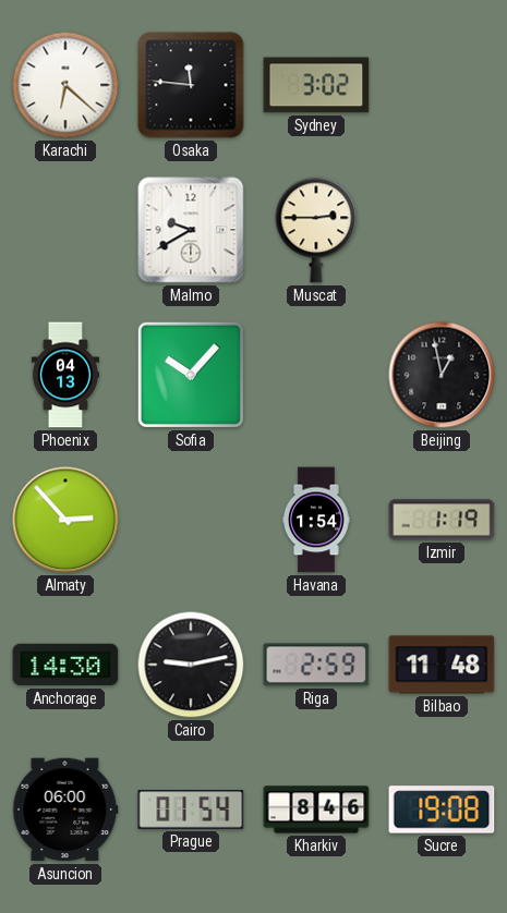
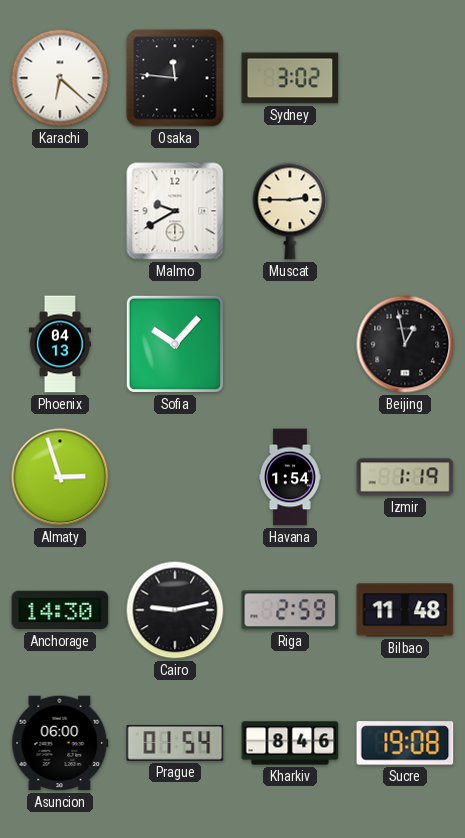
Almaty: 2:53 -> 2:57 (60, 477)
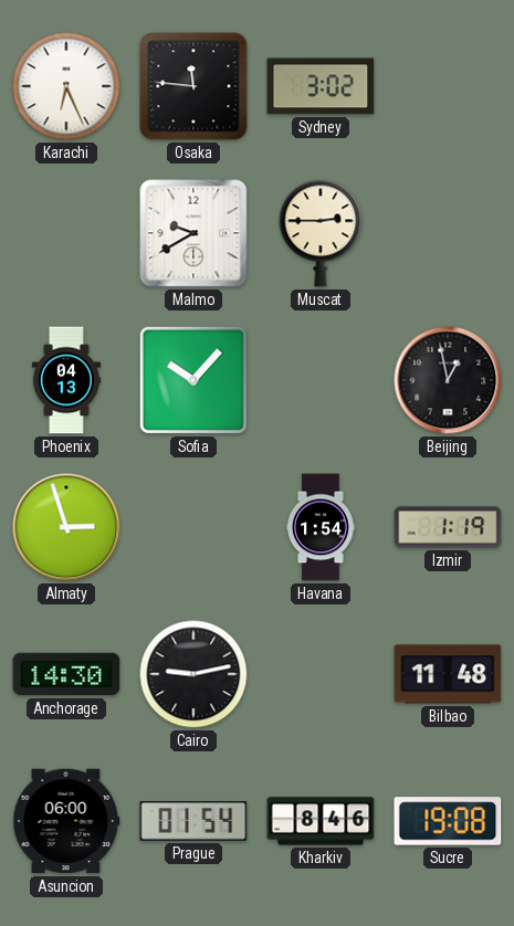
Karachi: 6:22 -> 6:26 (66, 86)
Riga: 2:59 -> none (290, 610)
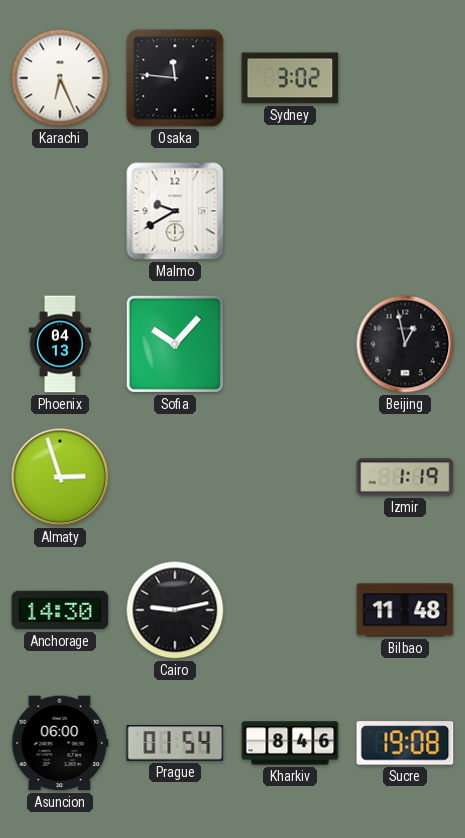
Muscat: 2:45 -> none (321, 233)
Havana: 1:54 -> none (321, 527)
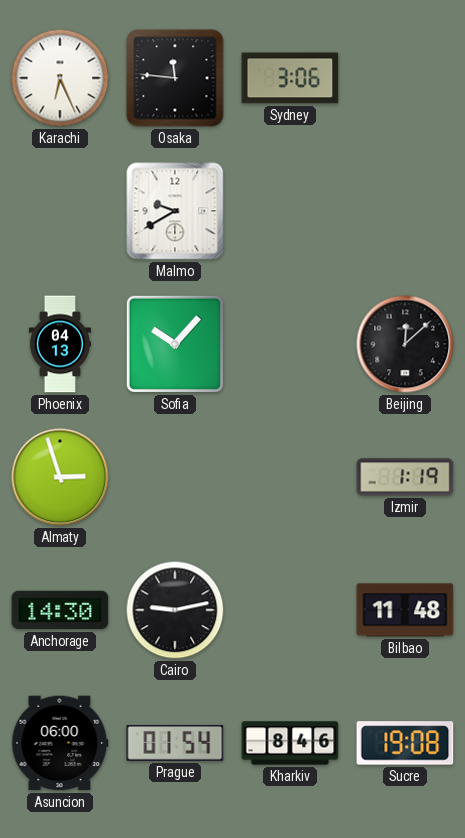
Sydney: 3:02 -> 3:06 (290, 78)
Beijing: 12:58 -> 12:08 (405, 344)
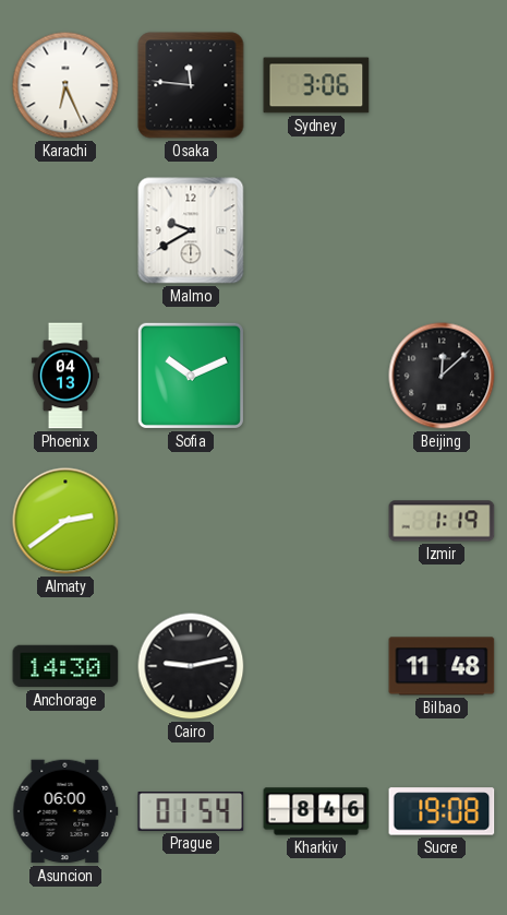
Sofia: 10:07 -> 10:11 (191, 376)
Almaty: 2:57 -> 2:39 (65, 521)
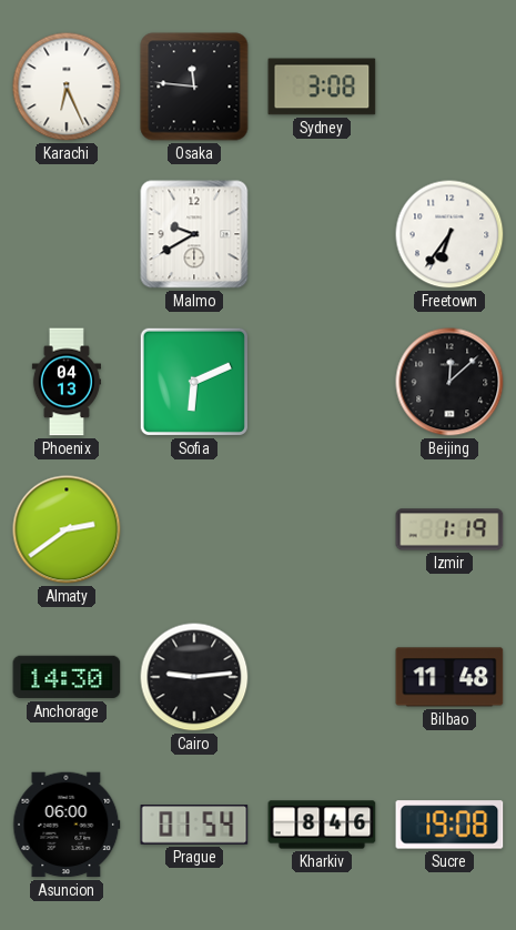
Sydney: 3:06 -> 3:08 (322, 87)
Freetown: none -> 6:36 (449, 234)
Sofia: 10:11 -> 6:11 (194, 382)
Cairo: 9:13 -> 9:14 (194, 677)
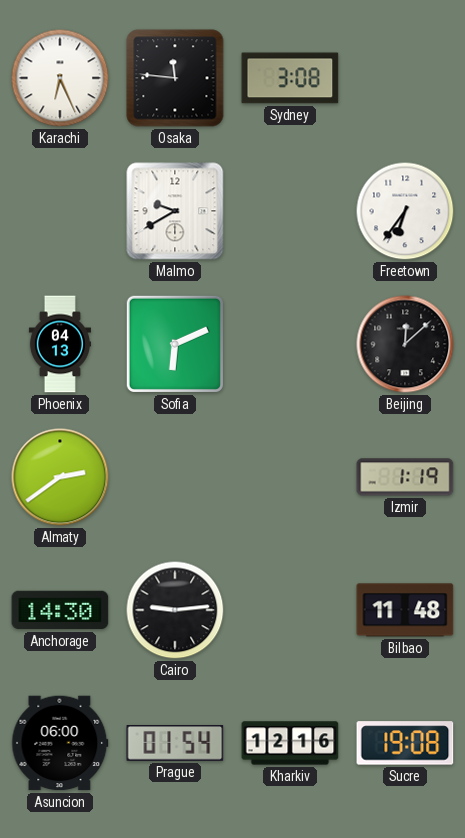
Kharkiv: 8:46 -> 12:16 (290, 743)
